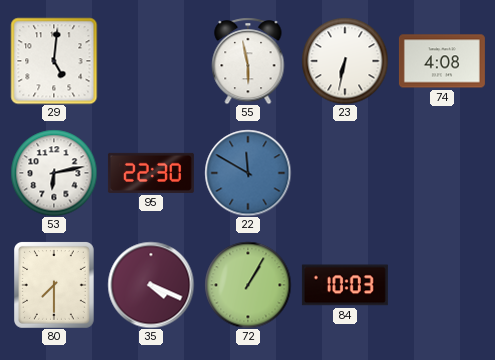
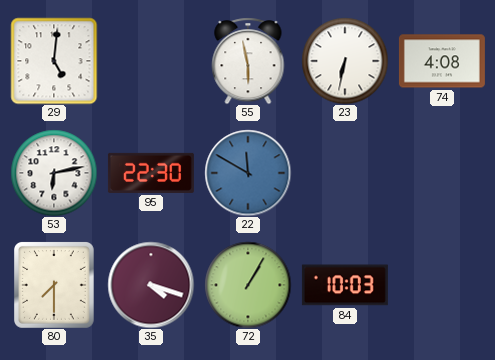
35: 4:19 -> 4:18 (151, 285)
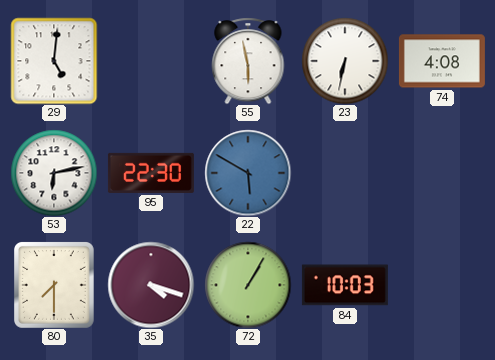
22: 11:50 -> 5:50 (248, 173)
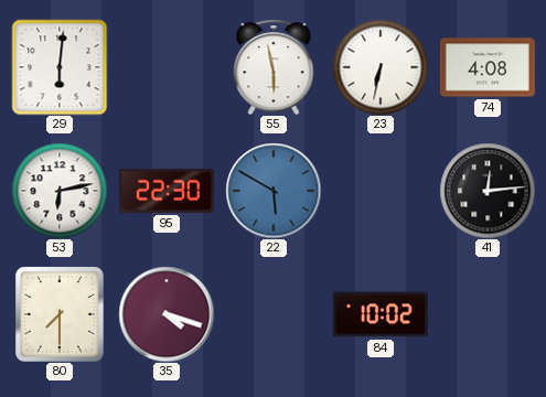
29: 5:01 -> 6:01 (60, 67)
41: none -> 12:14 (488, 191)
72: 1:05 -> none (248, 285)
84: 10:03 -> 10:02 (381, 314)
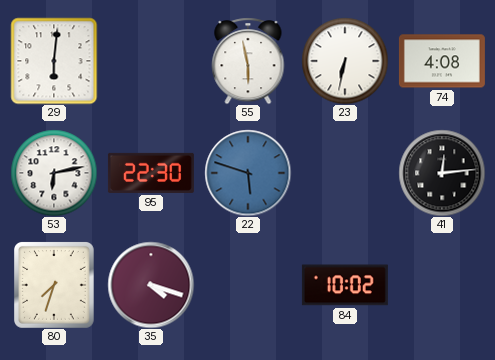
22: 5:50 -> 5:48 (248, 173)
80: 7:30 -> 7:33 (55, 285)
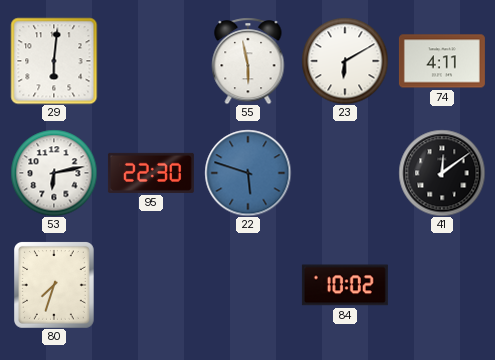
23: 6:32 -> 6:10 (345, 61)
74: 4:08 -> 4:11 (442, 61)
41: 12:14 -> 12:09 (442, 173)
35: 4:18 -> none (151, 285)
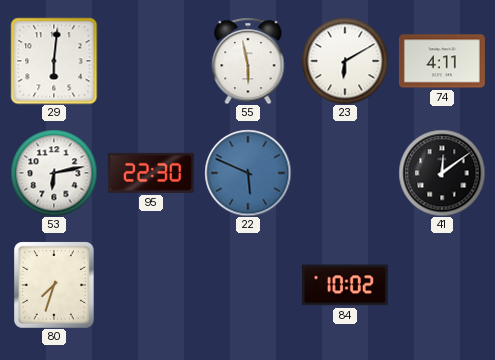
22: 5:48 -> 5:49 (248, 173)
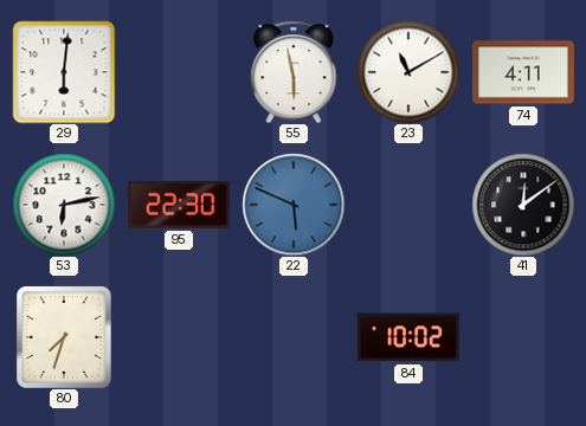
23: 6:10 -> 11:10 (408, 72)
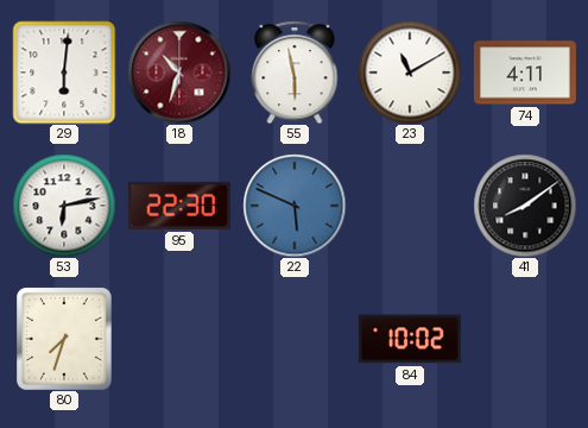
18: none -> 10:33 (179, 73)
41: 12:09 -> 8:09 (525, 206)
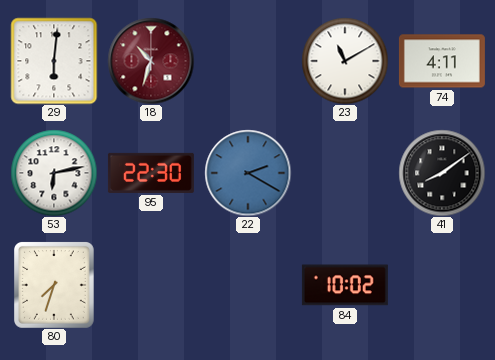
55: 5:58 -> none (295, 73)
22: 5:49 -> 2:20 (248, 173)
